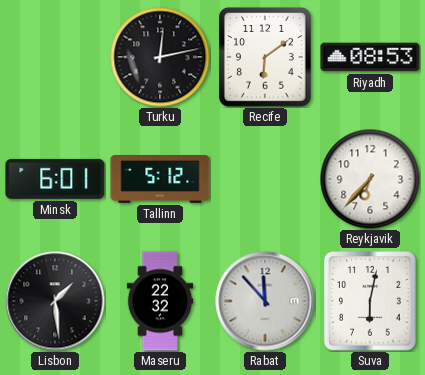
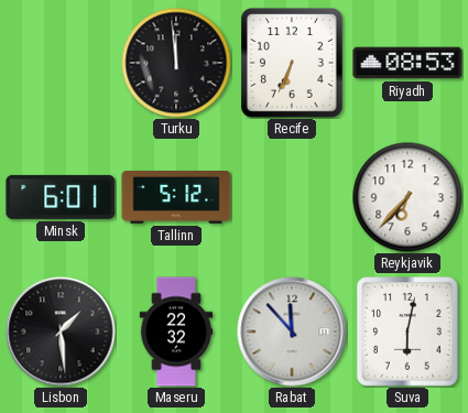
Turku: 12:13 -> 11:59 (176, 63)
Recife: 6:09 -> 6:34 (293, 64)
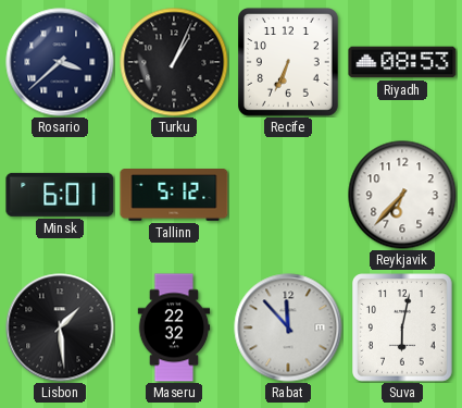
Rosario: none -> 3:38 (60, 62)
Turku: 11:59 -> 1:04 (174, 62)
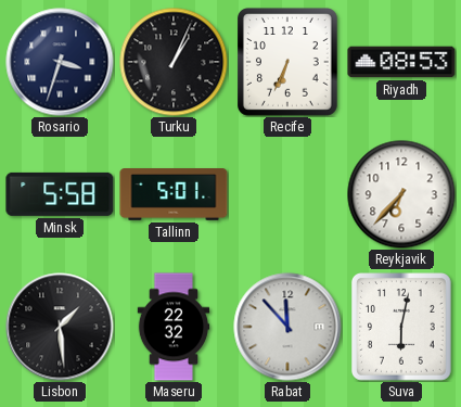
Rosario: 3:38 -> 3:33 (60, 62)
Minsk: 6:01 -> 5:58 (60, 194)
Tallinn: 5:12 -> 5:01 (174, 195)
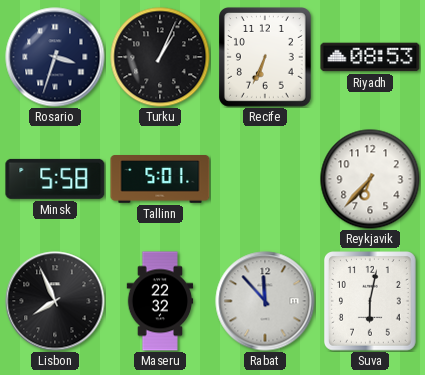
Lisbon: 1:29 -> 7:56 (55, 301)
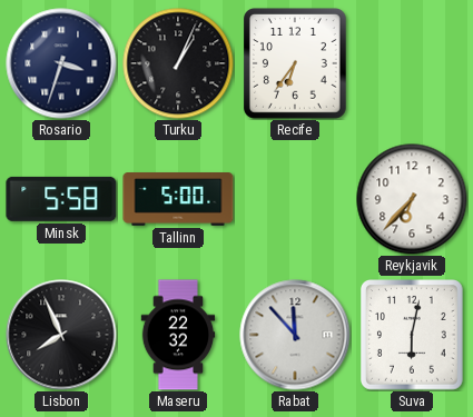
Recife: 6:34 -> 6:36 (296, 64)
Riyadh: 08:53 -> none (370, 57)
Tallinn: 5:01 -> 5:00 (178, 200)
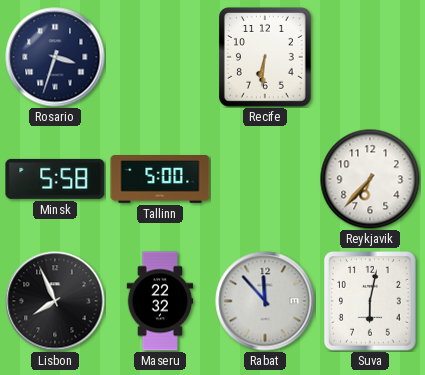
Turku: 1:04 -> none (178, 63)
Recife: 6:36 -> 6:31 (266, 58)
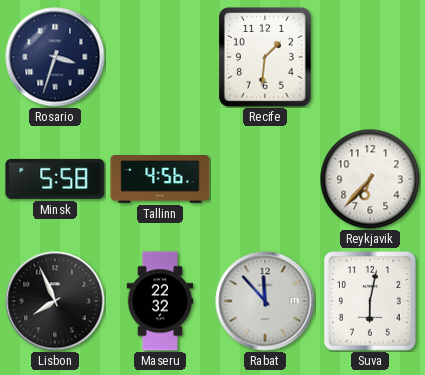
Recife: 6:31 -> 1:31 (266, 58)
Tallinn: 5:00 -> 4:56 (160, 180)
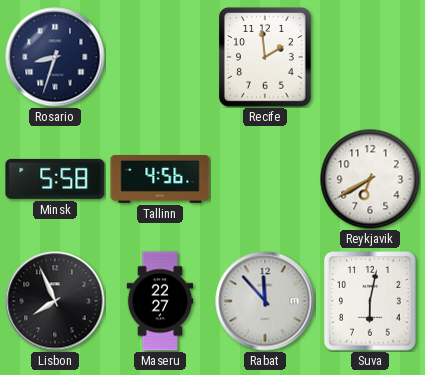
Rosario: 3:33 -> 8:33 (55, 57)
Recife: 1:31 -> 1:59 (266, 58)
Reykjavik: 6:37 -> 6:40 (370, 179)
Maseru: 22:32 -> 22:27 (160, 301)
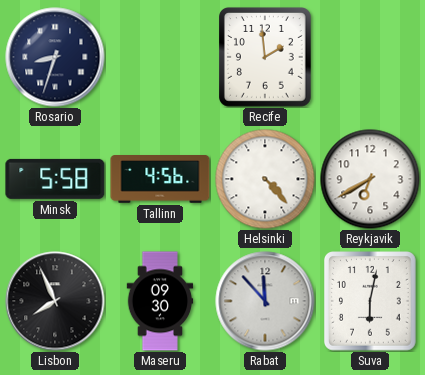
Helsinki: none -> 4:23 (265, 179)
Maseru: 22:27 -> 09:30 (160, 301)
